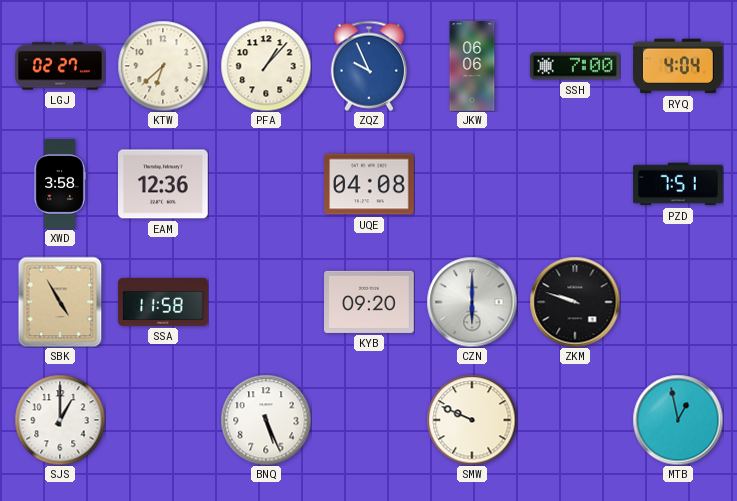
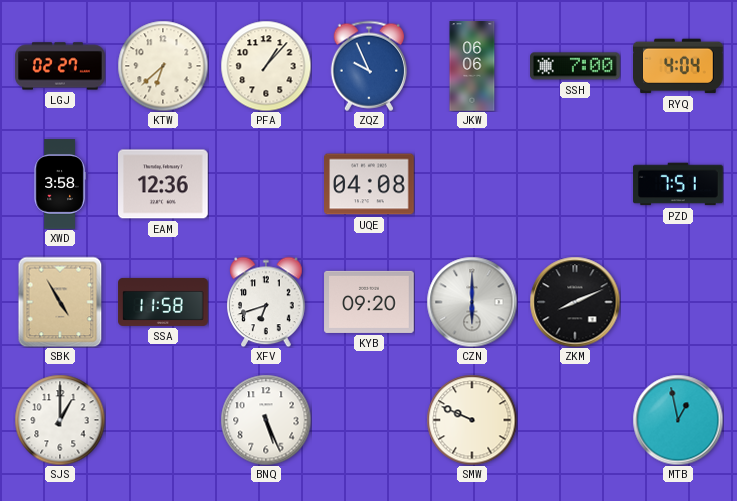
XFV: none -> 6:42 (266, 302)
ZKM: 9:48 -> 8:11 (575, 302)
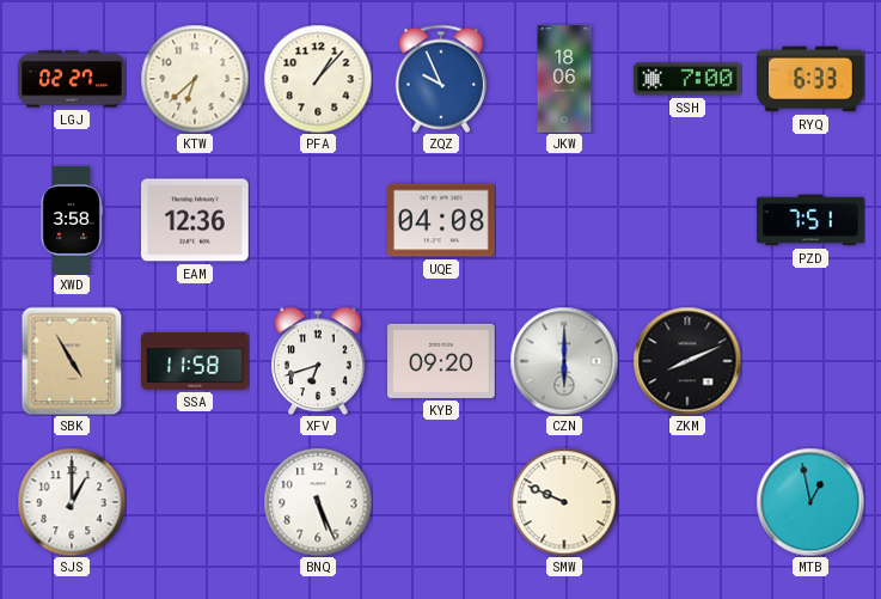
JKW: 06:06 -> 18:06 (564, 79)
RYQ: 4:04 -> 6:33 (812, 79)
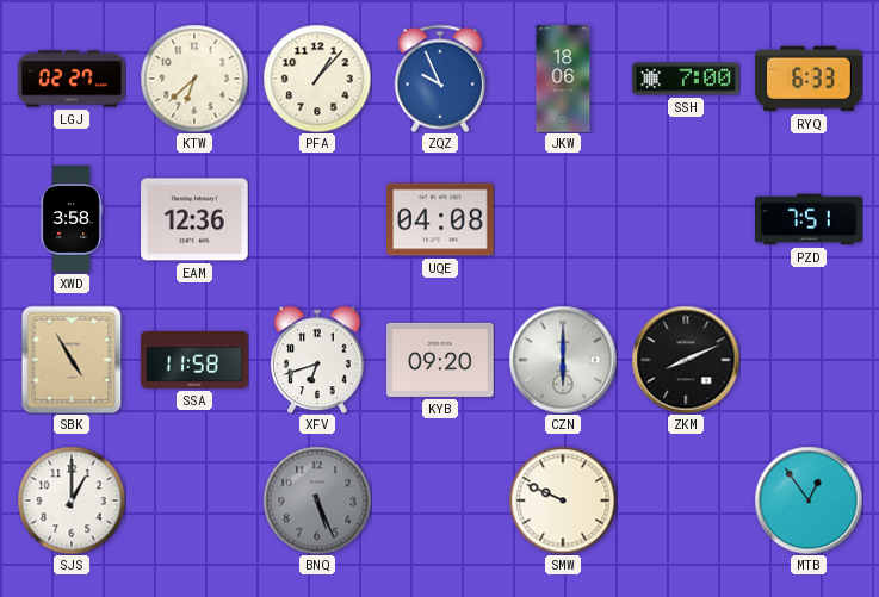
BNQ dial: white -> grey (317, 500)
MTB: 12:58 -> 12:54 (809, 500)
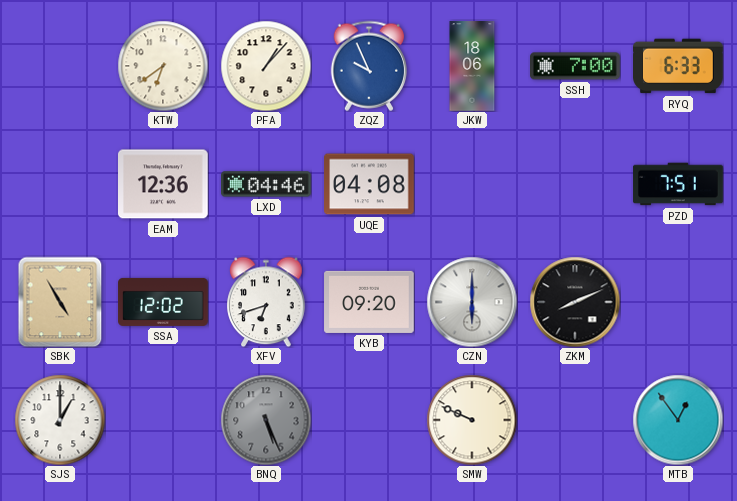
LGJ: 02:27 -> none (72, 79)
KTW: 6:38 -> 6:39 (163, 66)
XWD: 3:58 -> none (72, 219)
LXD: none -> 04:46 (267, 184)
SSA: 11:58 -> 12:02 (163, 302)
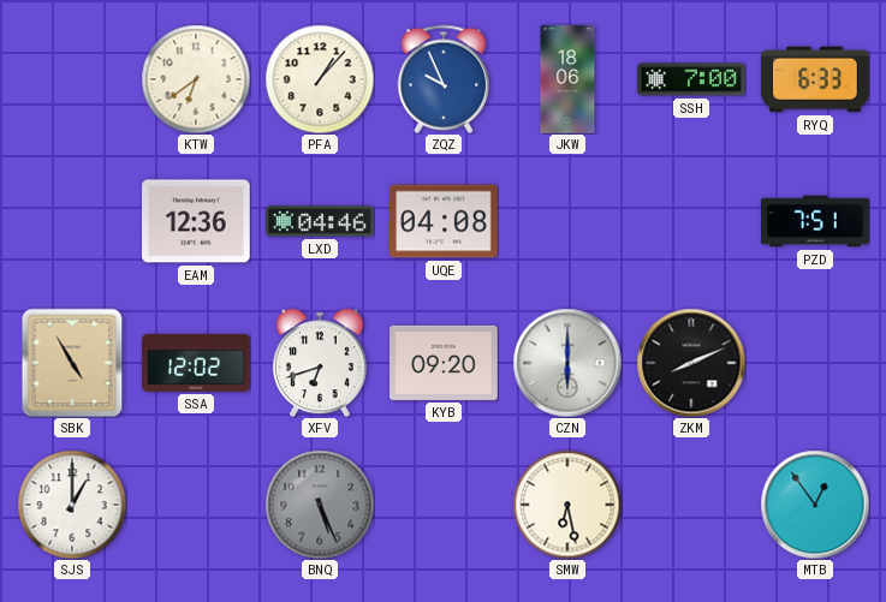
SMW: 9:49 -> 6:28 (567, 505)
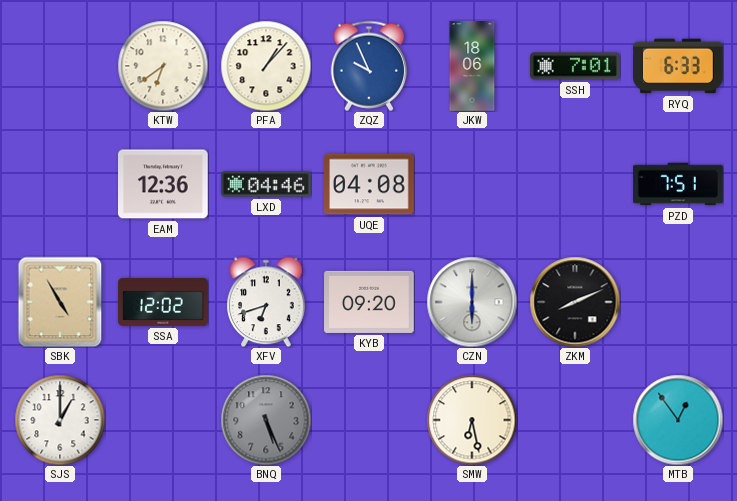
SSH: 7:00 -> 7:01 (575, 66)
